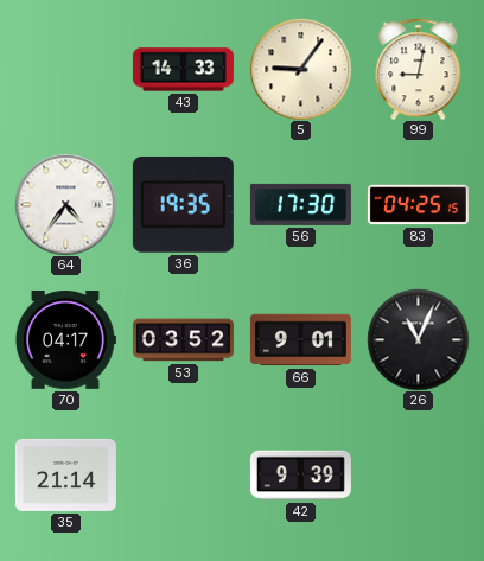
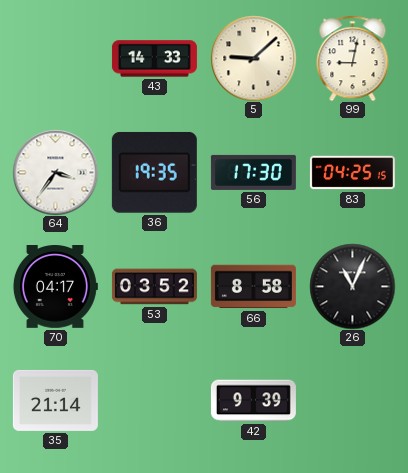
5: 9:06 -> 9:08 (253, 58)
64: 4:36 -> 3:36 (55, 172)
66: 9:01 -> 8:58 (253, 287)
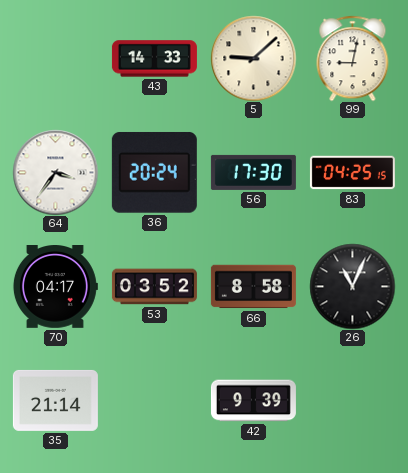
36: 19:35 -> 20:24 (154, 172)
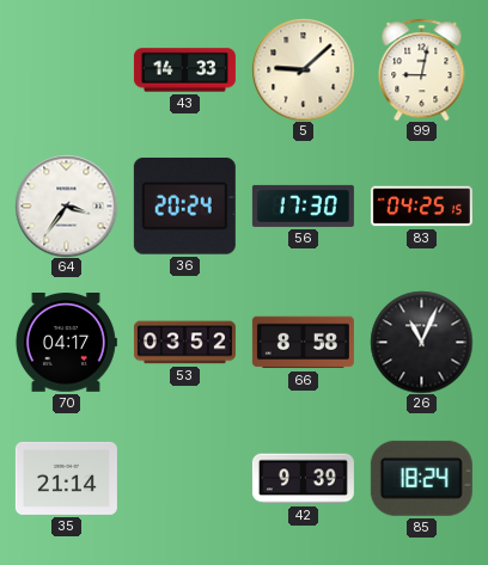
85: none -> 18:24 (421, 478)
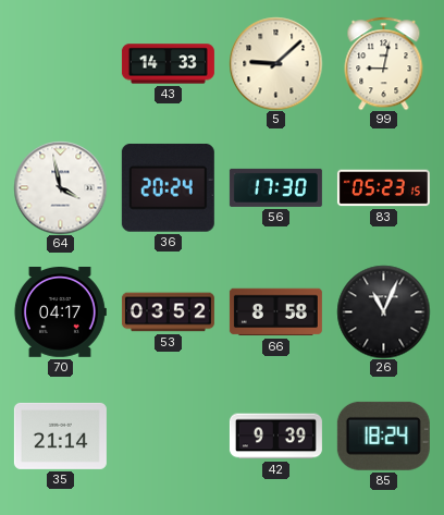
64: 3:36 -> 3:58 (60, 187)
83: 04:25 -> 05:23 (383, 188)
